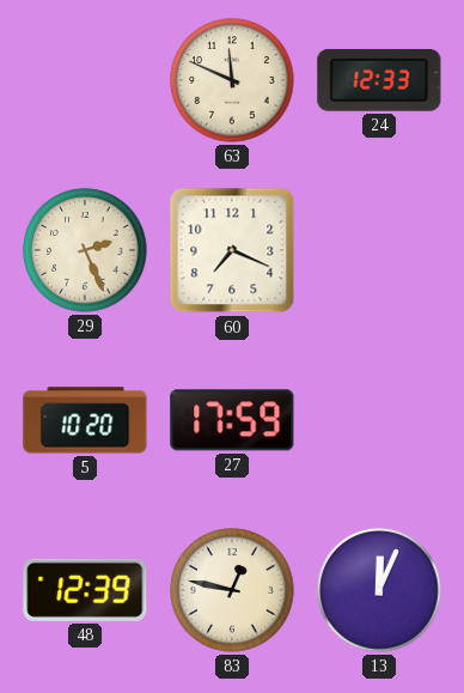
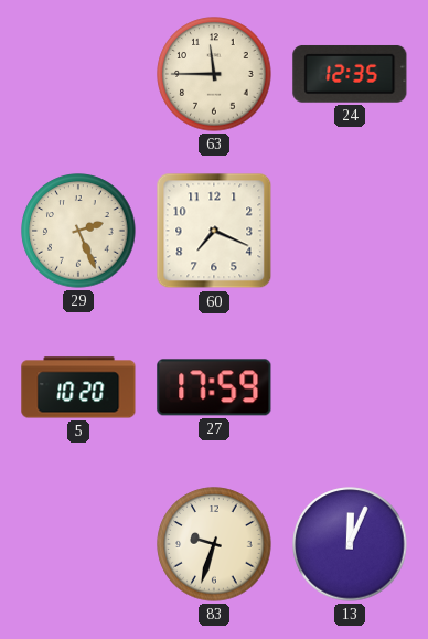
63: 11:49 -> 11:45 (214, 74)
24: 12:33 -> 12:35 (350, 74)
48: 12:39 -> none (85, 590)
83: 12:47 -> 9:33 (214, 544)
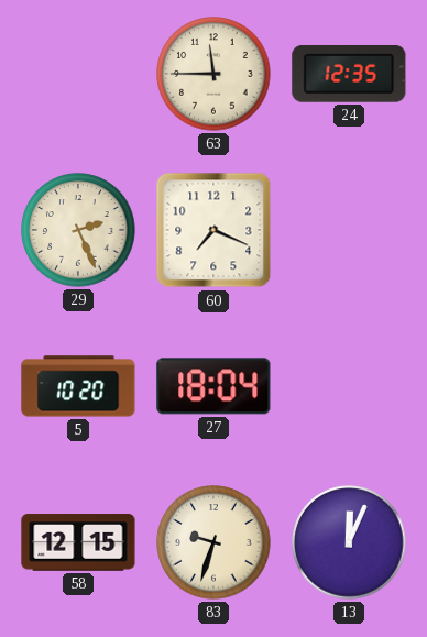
27: 17:59 -> 18:04 (214, 386)
58: none -> 12:15 (78, 542)
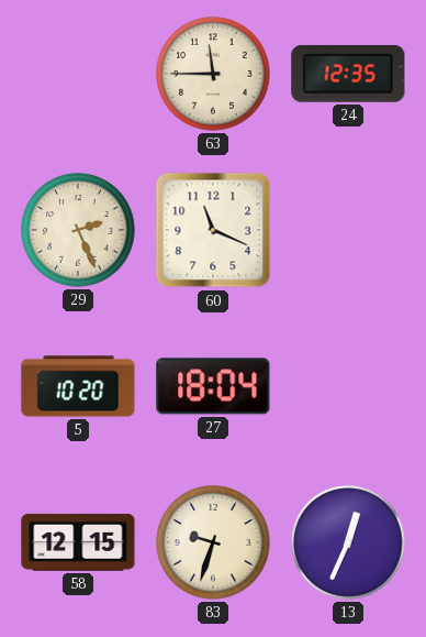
60: 7:19 -> 11:19 (213, 230)
13: 12:04 -> 12:34 (348, 542)
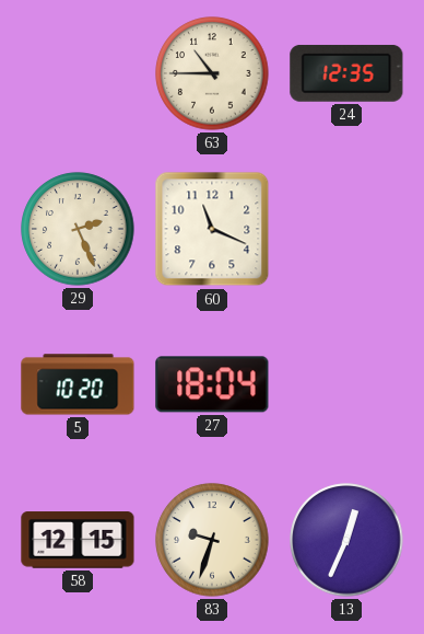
63: 11:45 -> 10:45 (212, 73)
